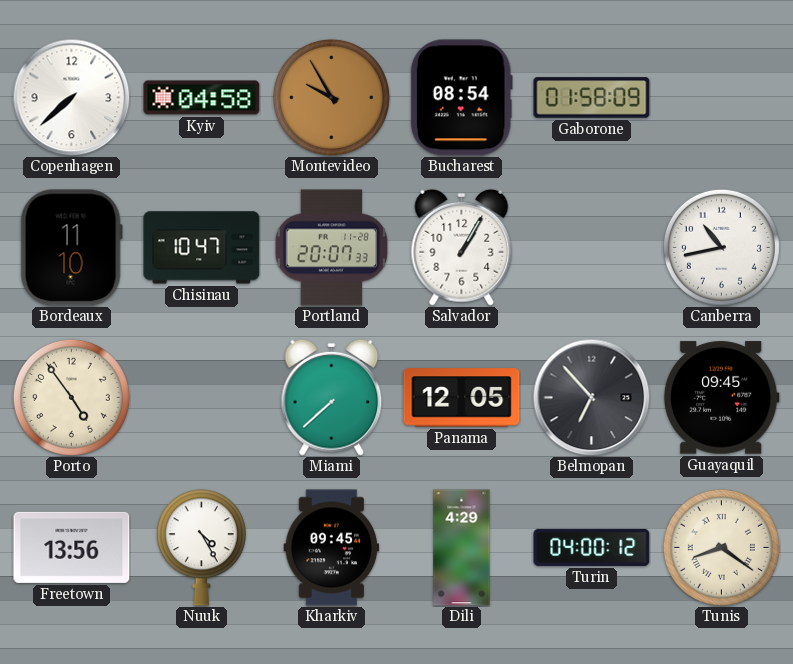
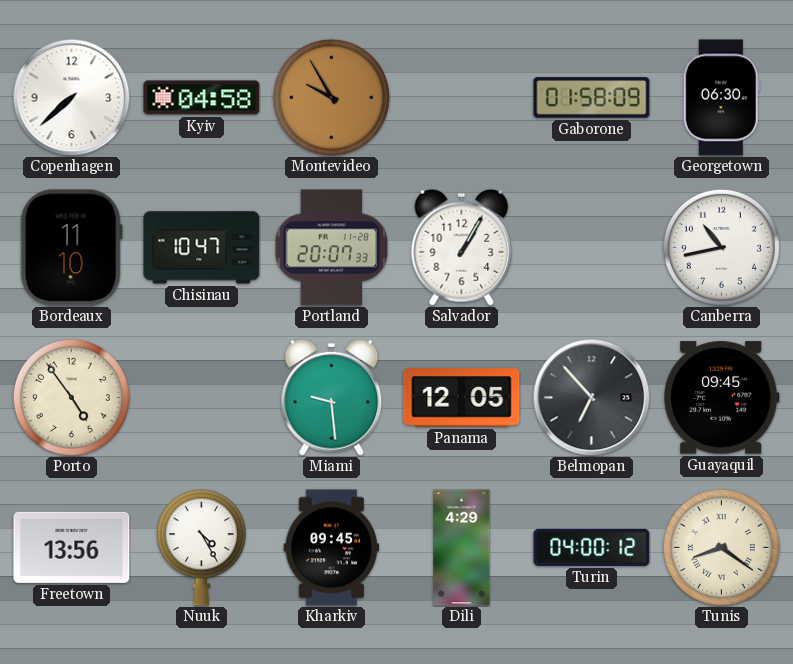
Bucharest: 08:54 -> none (461, 98)
Georgetown: none -> 06:30 (721, 98)
Miami: 7:38 -> 9:29 (332, 397)
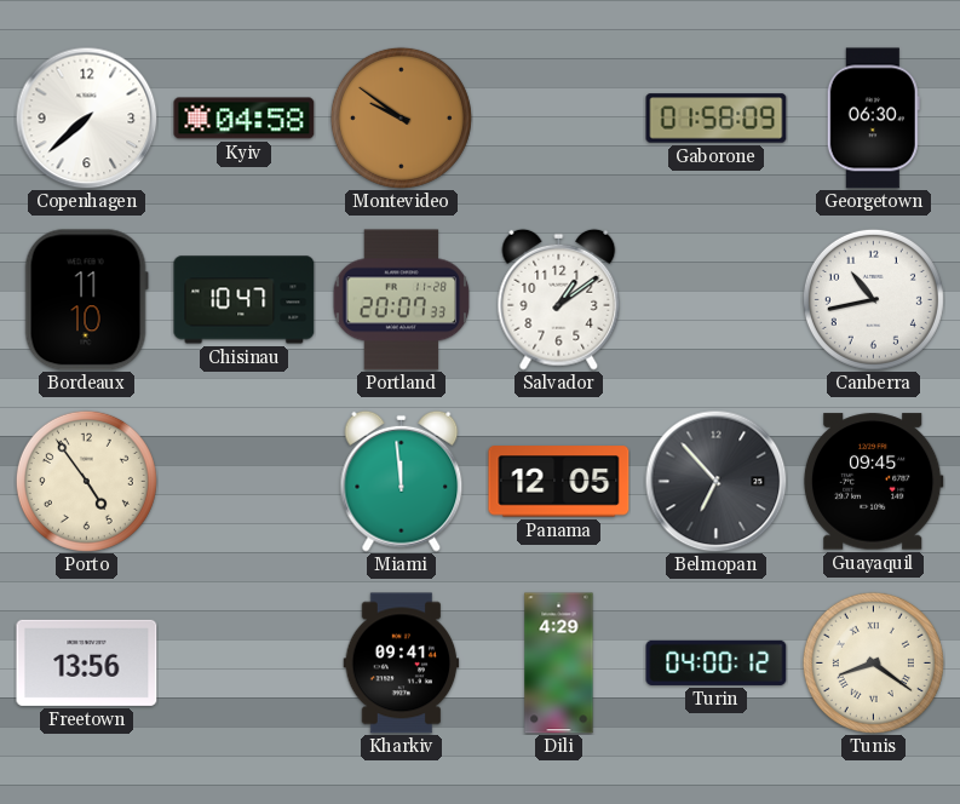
Montevideo: 9:55 -> 9:51 (401, 117)
Salvador: 1:05 -> 1:09 (559, 299)
Miami: 9:29 -> 11:59 (402, 481)
Nuuk: 4:25 -> none (201, 548)
Kharkiv: 09:45 -> 09:41 (402, 664)
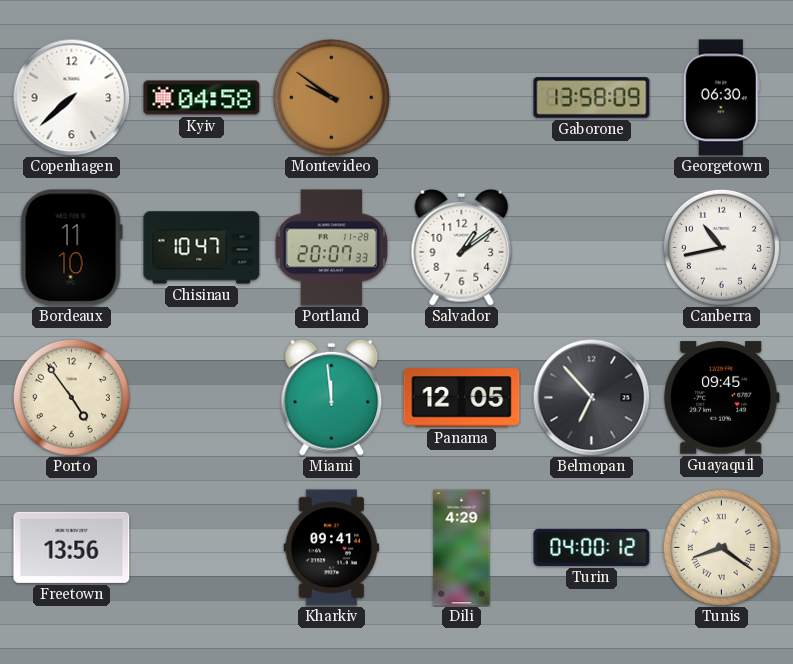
Gaborone: 01:58 -> 13:58 (592, 98)
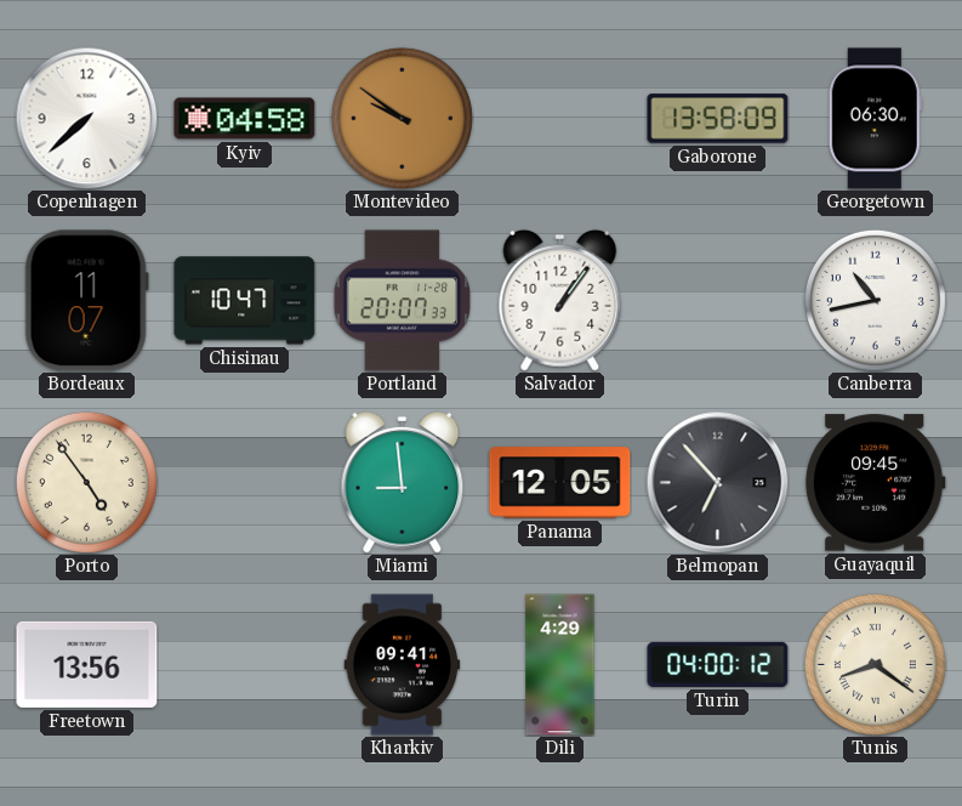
Bordeaux: 11:10 -> 11:07 (86, 301)
Salvador: 1:09 -> 1:06 (560, 300)
Miami: 11:59 -> 8:59 (403, 482)
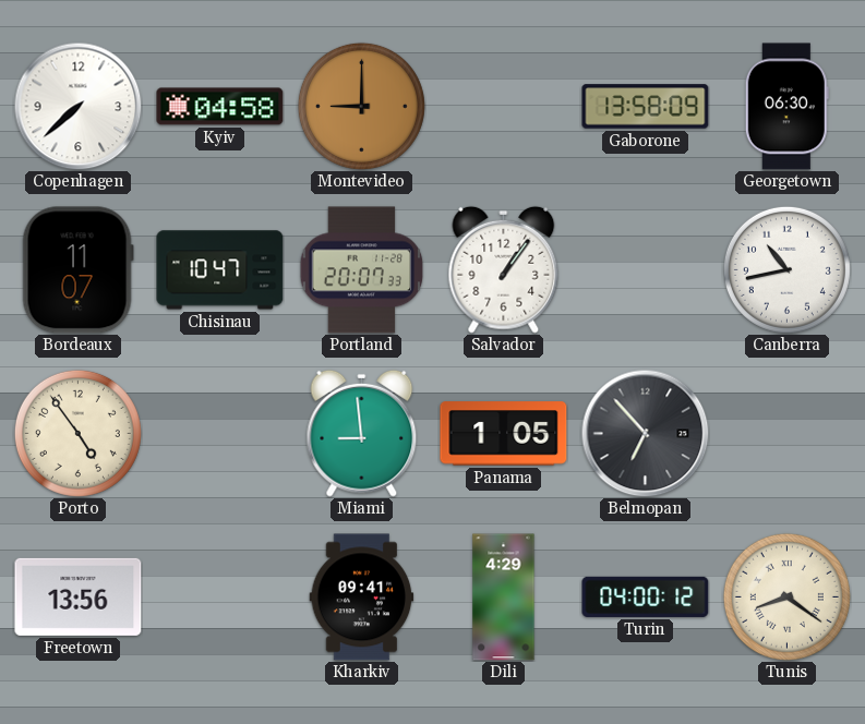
Montevideo: 9:51 -> 9:00 (361, 106)
Panama: 12:05 -> 1:05 (504, 434)
Guayaquil: 09:45 -> none (875, 483)
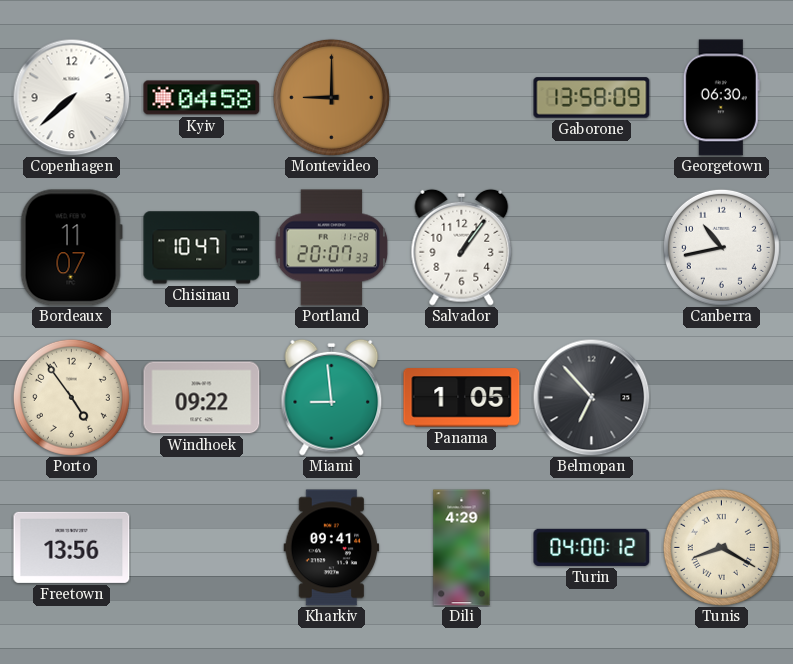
Windhoek: none -> 09:22 (202, 398)
Tunis: 8:21 -> 8:20 (721, 547)
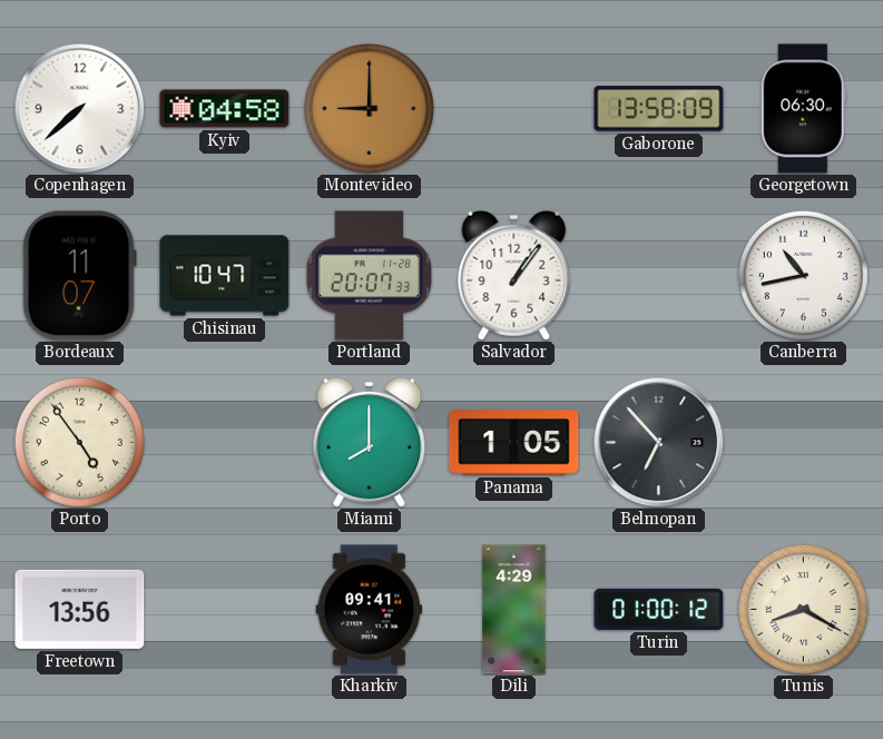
Windhoek: 09:22 -> none (202, 398)
Miami: 8:59 -> 8:00 (370, 442)
Turin: 04:00 -> 01:00 (659, 609)
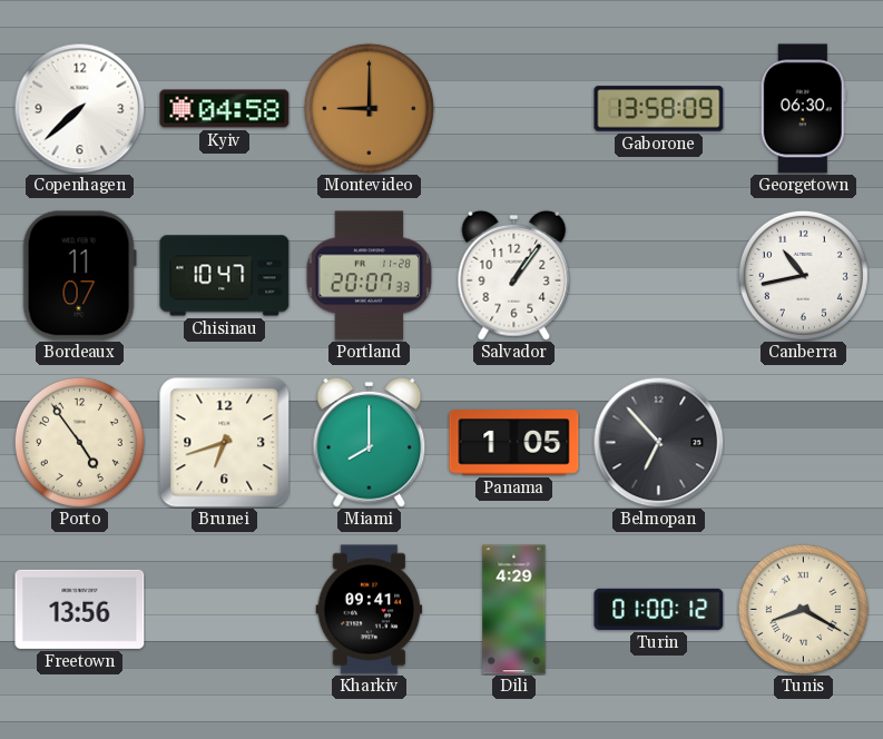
Brunei: none -> 6:42 (225, 443)
